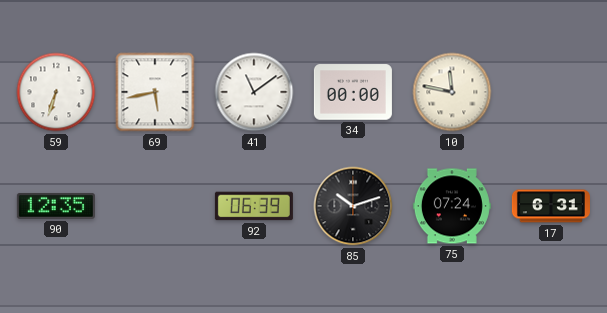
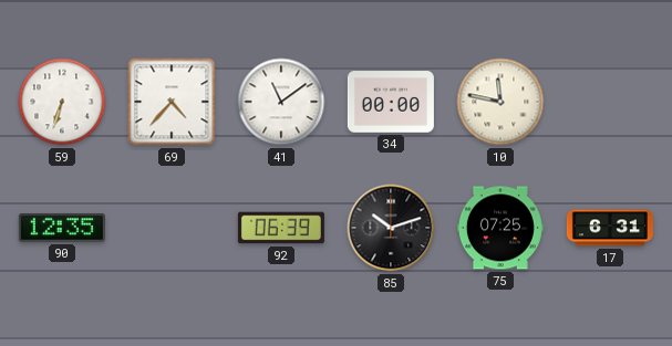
69: 5:43 -> 4:37 (172, 102)
75: 07:24 -> 07:25 (500, 228)
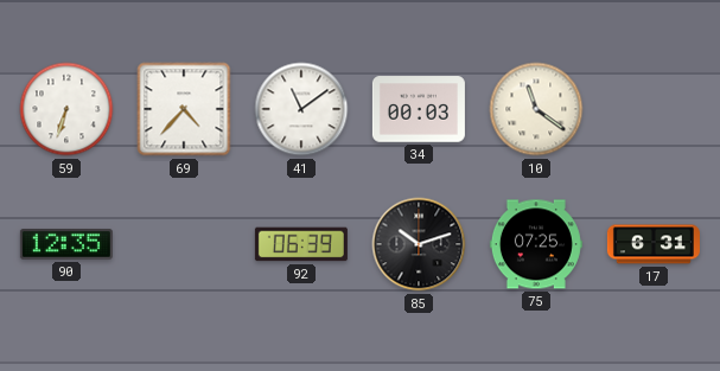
34: 00:00 -> 00:03 (419, 109)
10: 11:47 -> 11:21 (536, 109)
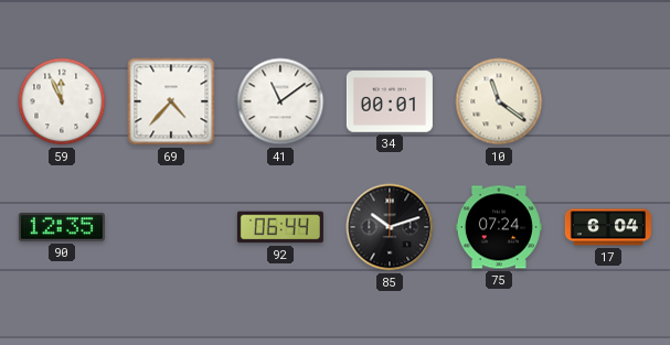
59: 6:33 -> 11:56 (62, 101)
34: 00:03 -> 00:01 (390, 101)
92: 06:39 -> 06:44 (280, 227)
75: 07:25 -> 07:24 (499, 227)
17: 6:31 -> 6:04 (608, 227)
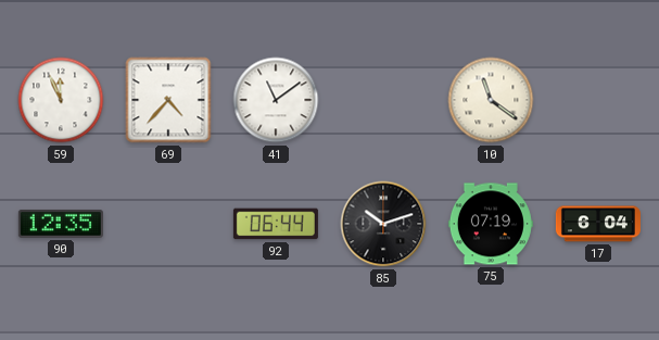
34: 00:01 -> none (390, 101)
75: 07:24 -> 07:19 (491, 224)
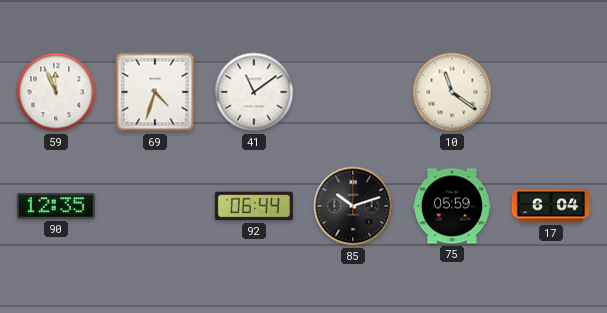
69: 4:37 -> 4:33 (155, 92)
75: 07:19 -> 05:59 (452, 206)
